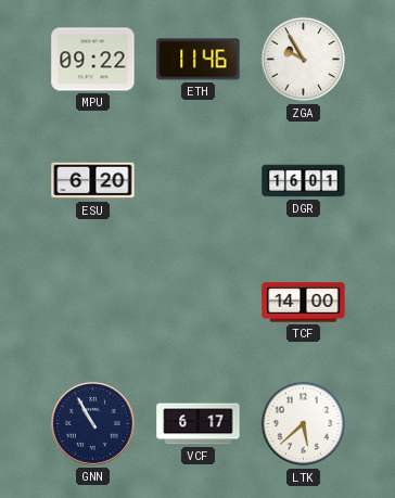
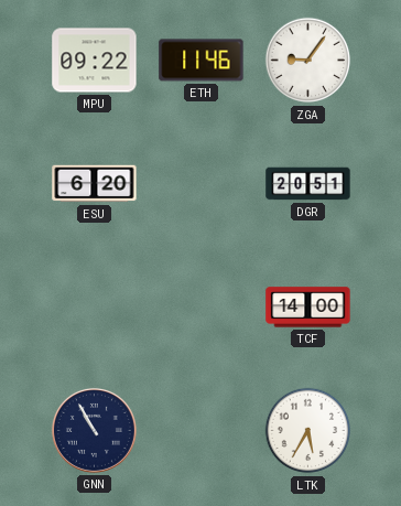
ZGA: 9:55 -> 9:06 (308, 61)
DGR: 16:01 -> 20:51 (308, 184)
VCF: 6:17 -> none (199, 424)
LTK: 5:38 -> 5:35 (308, 431)
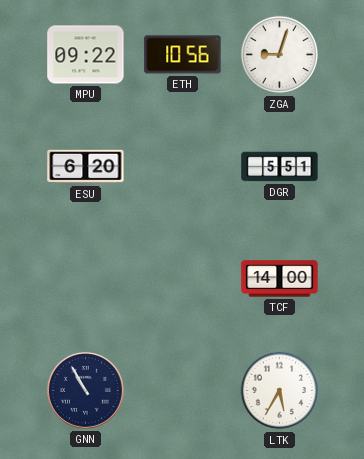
ETH: 11:46 -> 10:56 (183, 55)
ZGA: 9:06 -> 9:03 (280, 55)
DGR: 20:51 -> 5:51 (280, 167)
